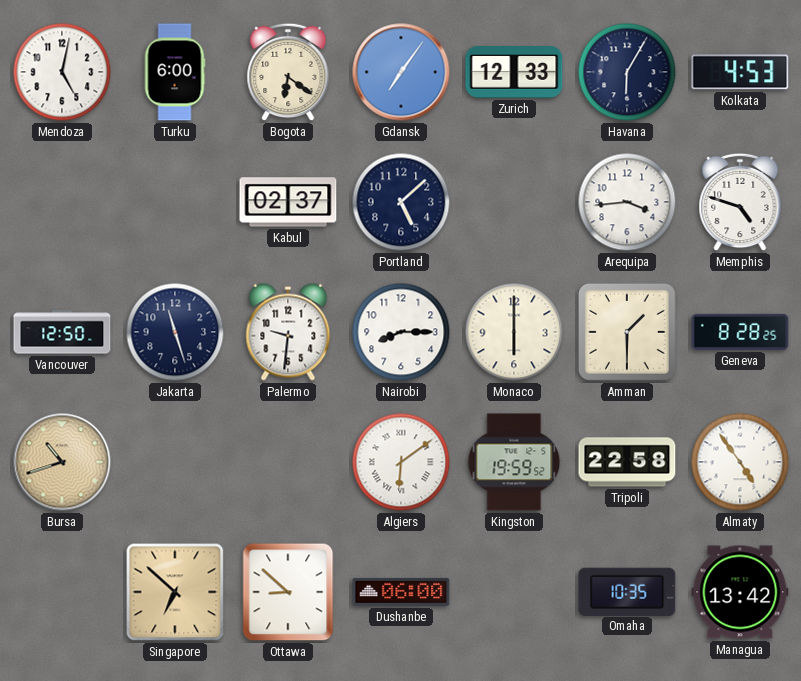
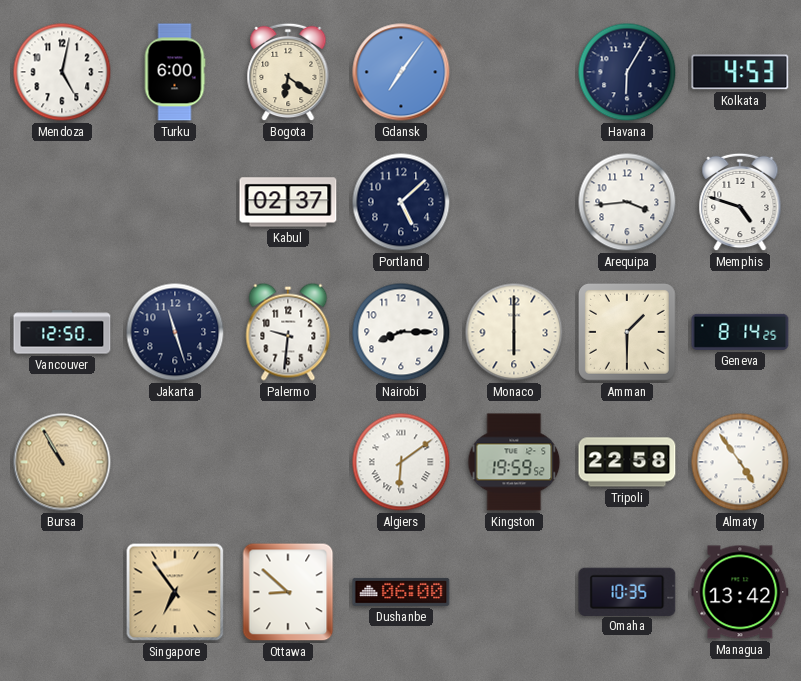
Zurich: 12:33 -> none (514, 73)
Geneva: 8:28 -> 8:14 (740, 332)
Bursa: 10:42 -> 10:55 (62, 462)
Singapore: 6:52 -> 6:54 (175, 592)
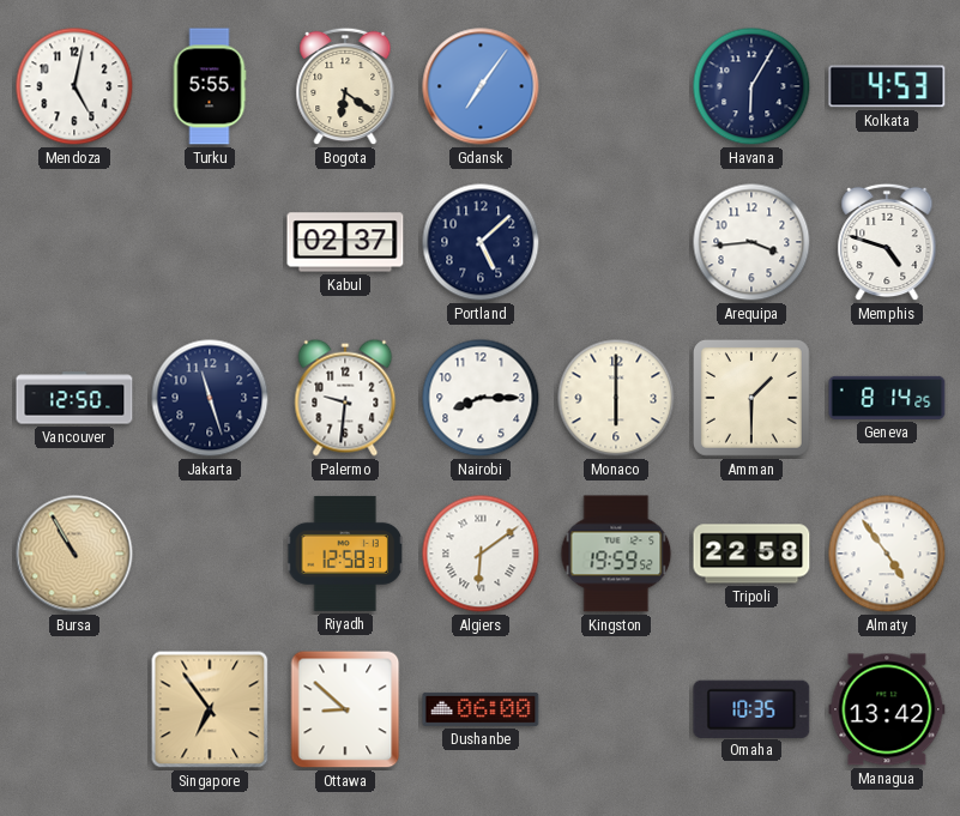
Turku: 6:00 -> 5:55 (210, 86)
Riyadh: none -> 12:58 (345, 554)
